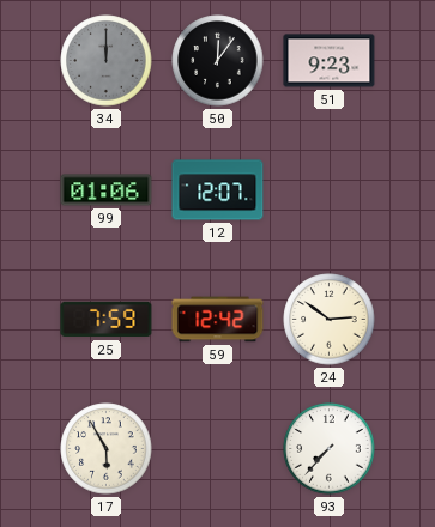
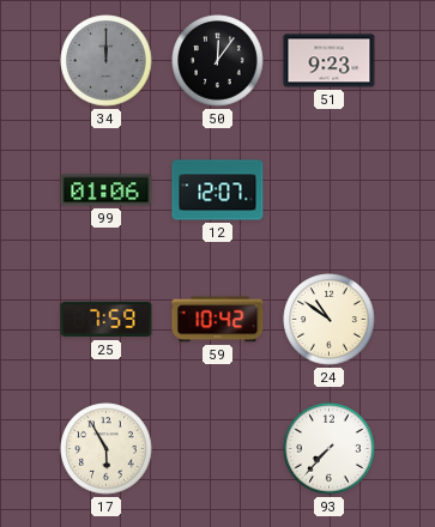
59: 12:42 -> 10:42 (218, 320)
24: 2:51 -> 10:51 (330, 320)
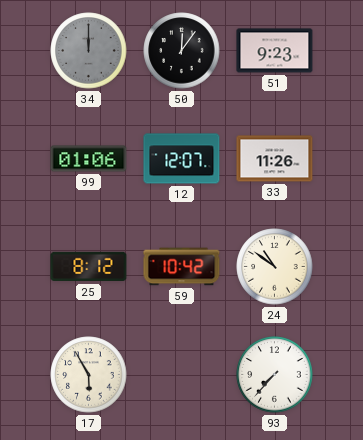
33: none -> 11:26 (275, 159)
25: 7:59 -> 8:12 (89, 267)
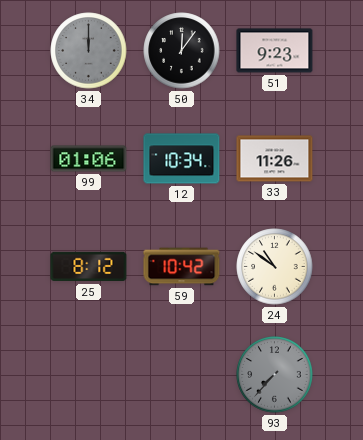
12: 12:07 -> 10:34 (182, 159)
17: 5:55 -> none (89, 375)
93 dial: white -> grey (275, 375)
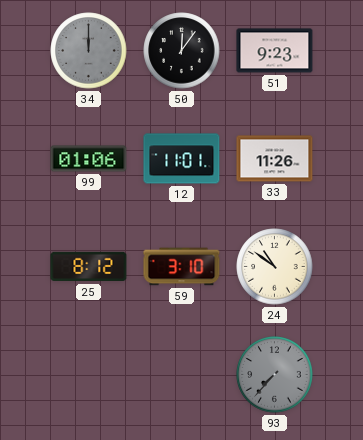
12: 10:34 -> 11:01 (182, 159)
59: 10:42 -> 3:10 (182, 267)
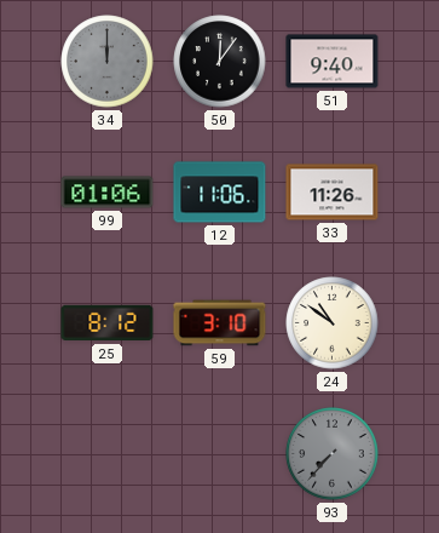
51: 9:23 -> 9:40 (333, 62)
12: 11:01 -> 11:06 (220, 193)
